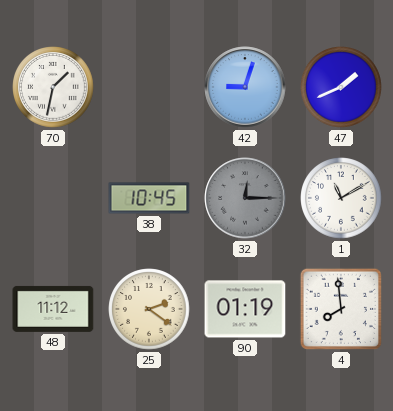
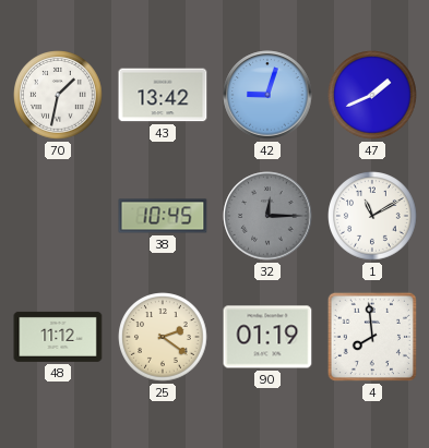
43: none -> 13:42 (163, 95)
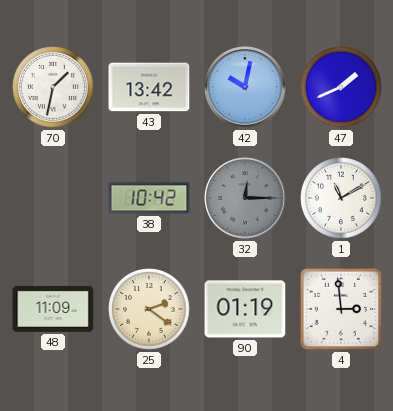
42: 9:03 -> 10:02 (245, 87)
38: 10:45 -> 10:42 (149, 198)
48: 11:12 -> 11:09 (53, 309)
4: 7:59 -> 2:59 (341, 309)
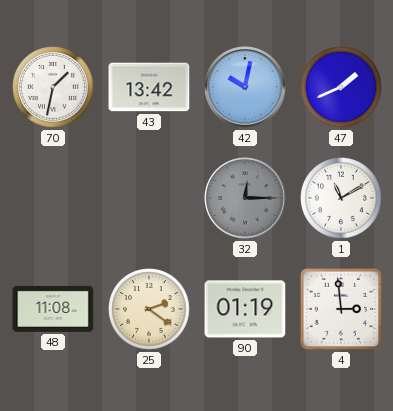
38: 10:42 -> none (149, 198)
48: 11:09 -> 11:08 (53, 309)
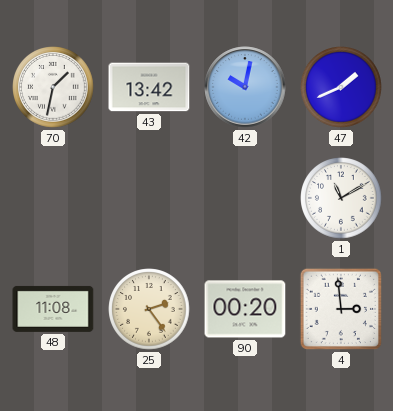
32: 12:15 -> none (245, 198)
25: 2:21 -> 2:24 (149, 309)
90: 01:19 -> 00:20 (245, 309)
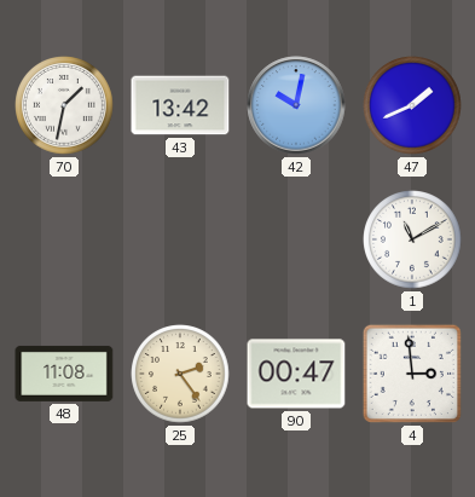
90: 00:20 -> 00:47 (296, 374)
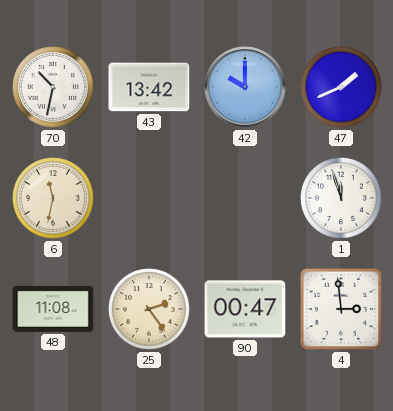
70: 1:32 -> 10:32 (53, 87)
42: 10:02 -> 10:00 (245, 87)
6: none -> 11:32 (53, 198)
1: 11:10 -> 11:57 (341, 198)
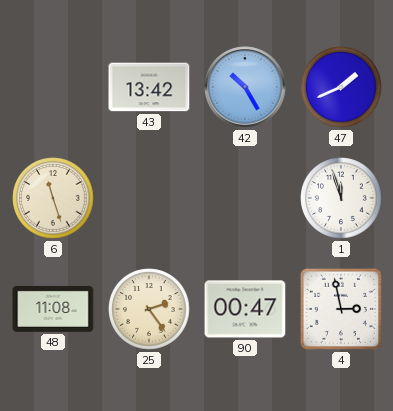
70: 10:32 -> none (53, 87)
42: 10:00 -> 10:25 (245, 87)
6: 11:32 -> 11:27 (53, 198)
4: 2:59 -> 2:58 (341, 309)
